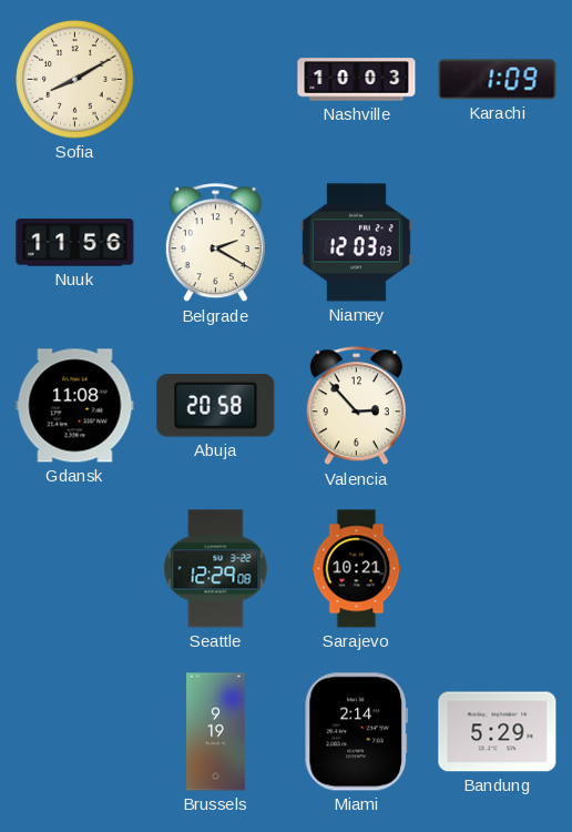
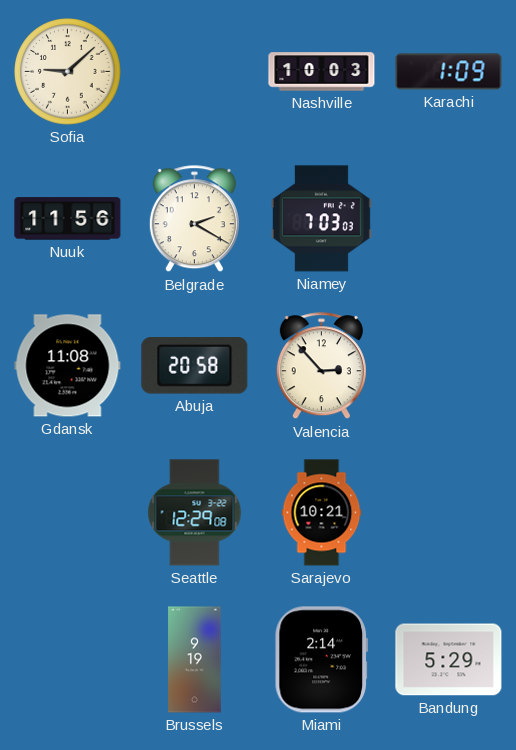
Sofia: 8:10 -> 9:08 (68, 72)
Niamey: 12:03 -> 7:03 (321, 219)
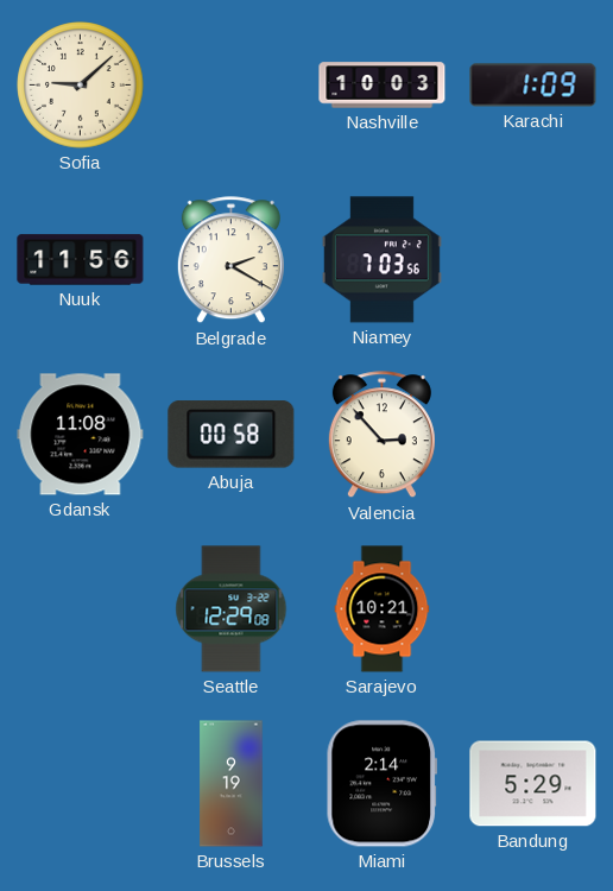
Niamey: 7:03:03 -> 7:03:56 (381, 260)
Abuja: 20:58 -> 00:58 (232, 435)
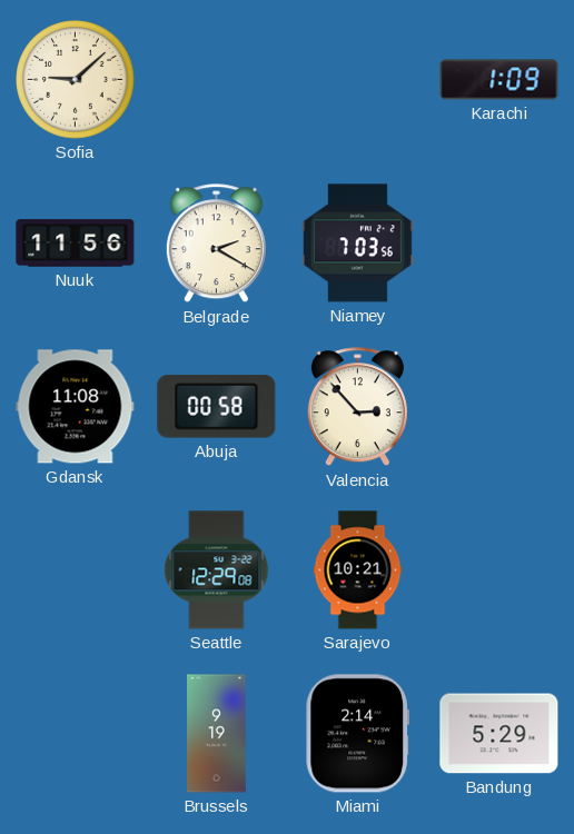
Nashville: 10:03 -> none (383, 86)
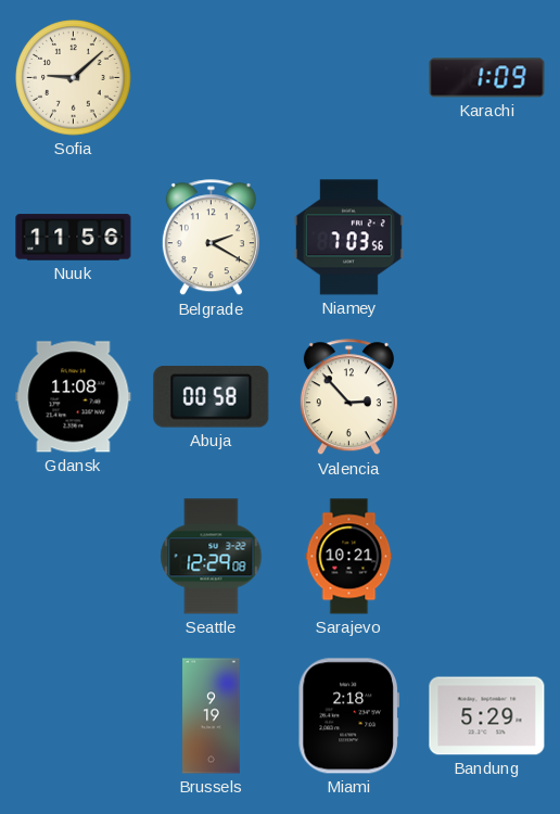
Miami: 2:14 -> 2:18 (348, 716)
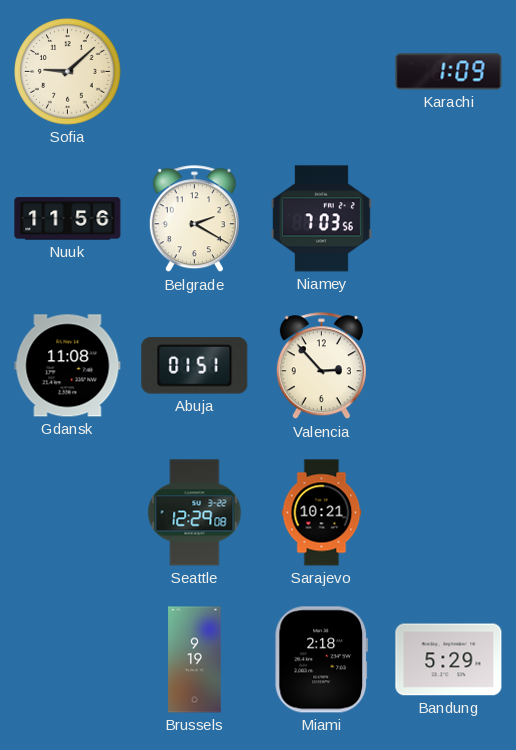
Abuja: 00:58 -> 01:51 (195, 366)
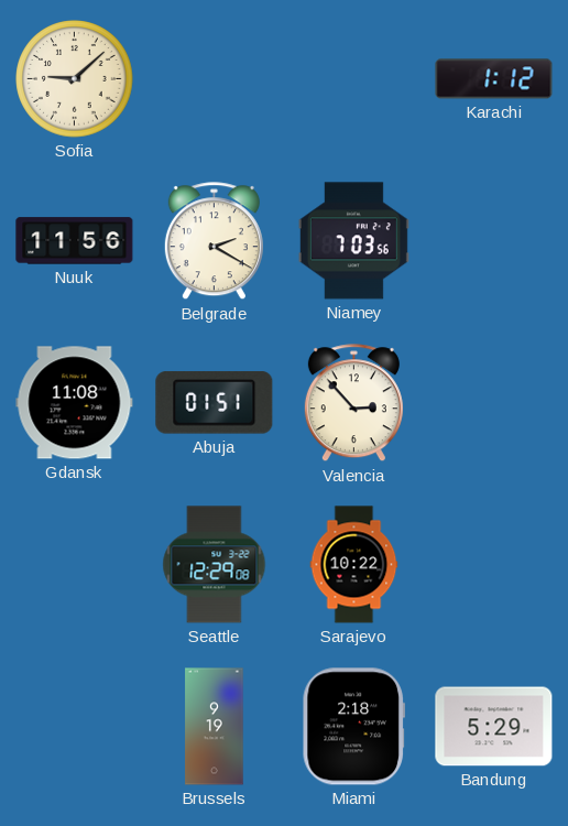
Karachi: 1:09 -> 1:12 (494, 79)
Sarajevo: 10:21 -> 10:22 (354, 565)
